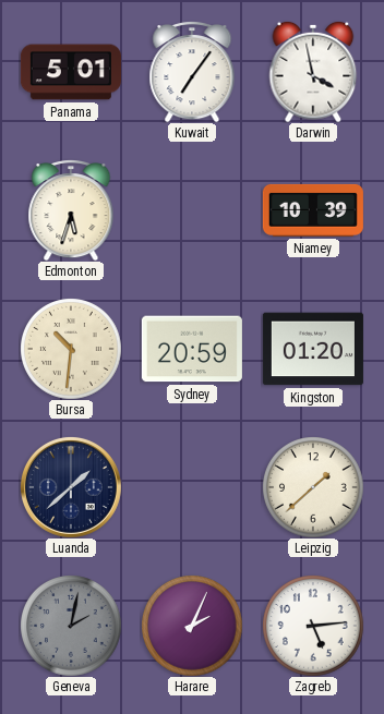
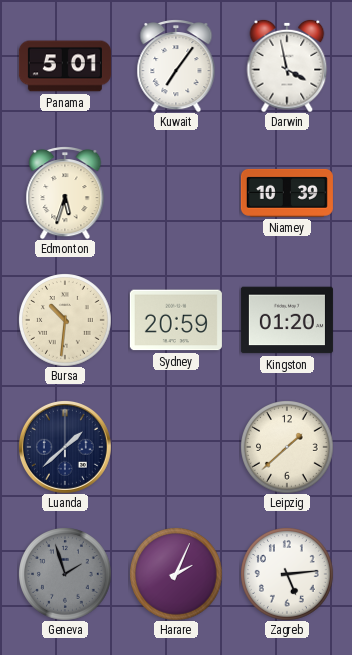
Geneva: 2:02 -> 1:57 (65, 574)
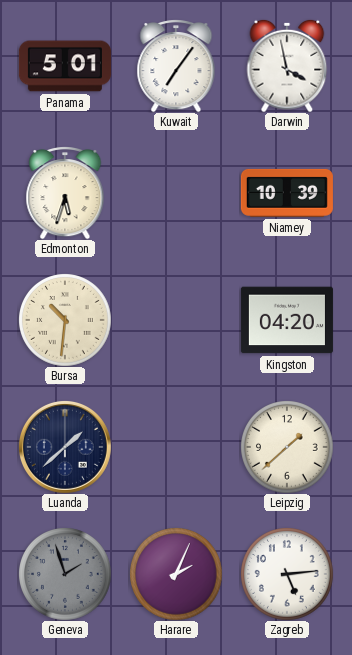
Sydney: 20:59 -> none (176, 320)
Kingston: 01:20 -> 04:20 (287, 320)
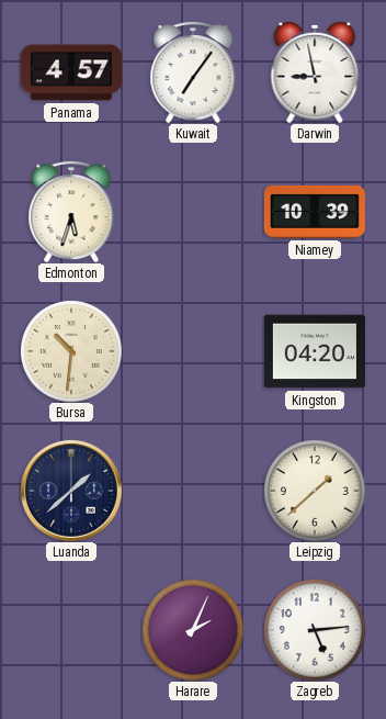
Panama: 5:01 -> 4:57 (71, 72)
Darwin: 3:58 -> 8:58 (315, 72)
Geneva: 1:57 -> none (65, 574)
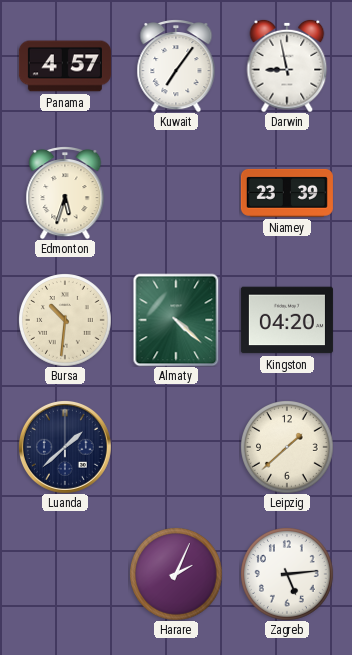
Niamey: 10:39 -> 23:39 (287, 193)
Almaty: none -> 4:22 (176, 320)
